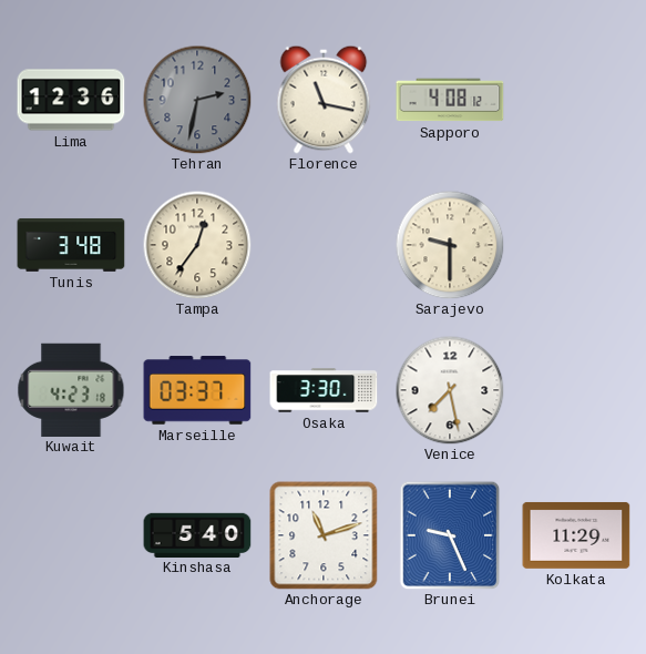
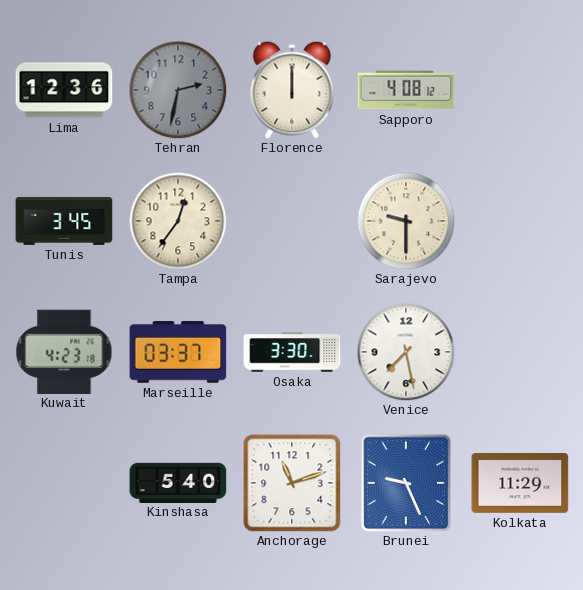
Florence: 11:17 -> 12:00 (292, 90)
Tunis: 3:48 -> 3:45 (64, 221)
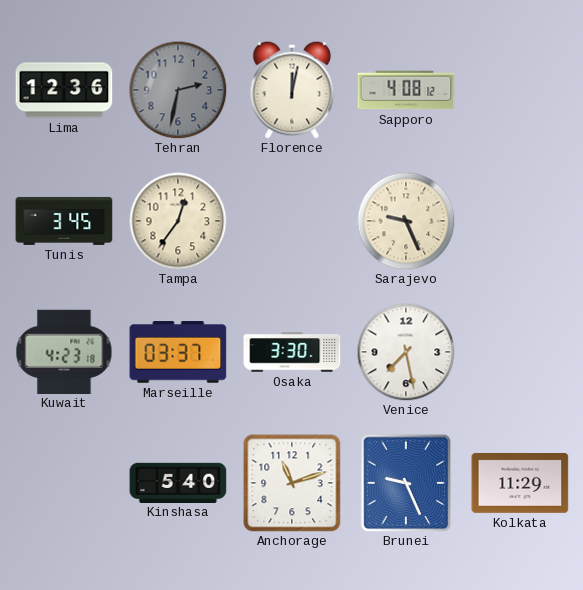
Florence: 12:00 -> 12:02 (292, 90)
Sarajevo: 9:30 -> 9:26 (406, 221)
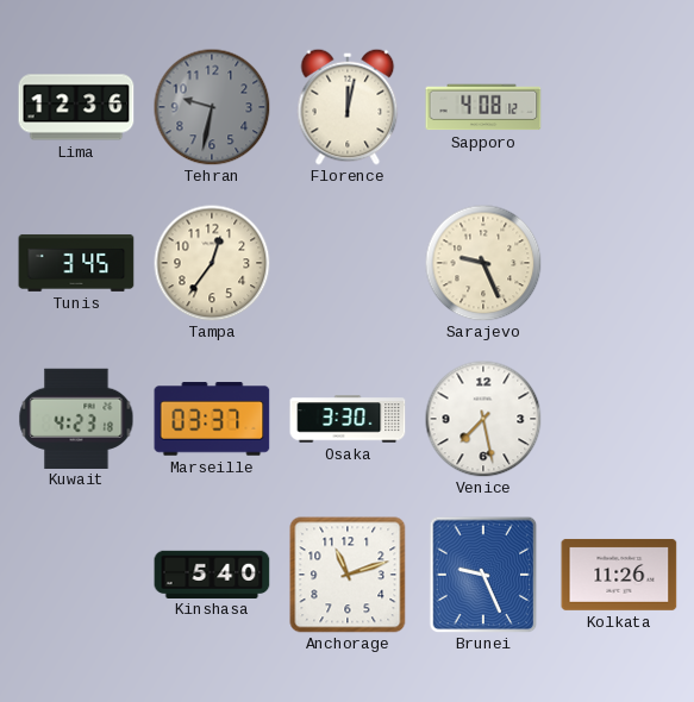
Tehran: 2:32 -> 9:32 (212, 107)
Kolkata: 11:29 -> 11:26 (619, 575)
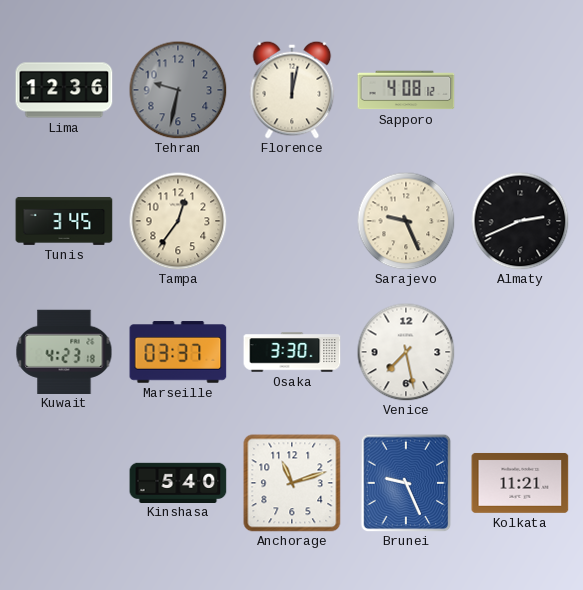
Almaty: none -> 2:41 (520, 221)
Kolkata: 11:26 -> 11:21 (520, 483)
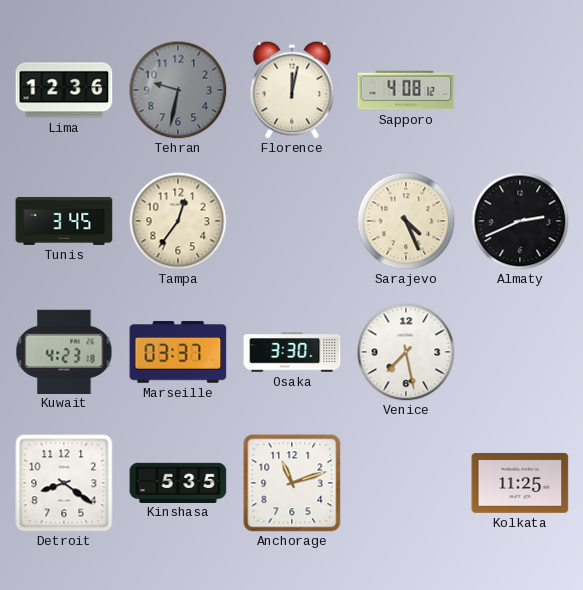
Sarajevo: 9:26 -> 4:26 (406, 221)
Detroit: none -> 8:21 (64, 483)
Kinshasa: 5:40 -> 5:35 (178, 482)
Brunei: 9:26 -> none (406, 483)
Kolkata: 11:21 -> 11:25 (520, 483)
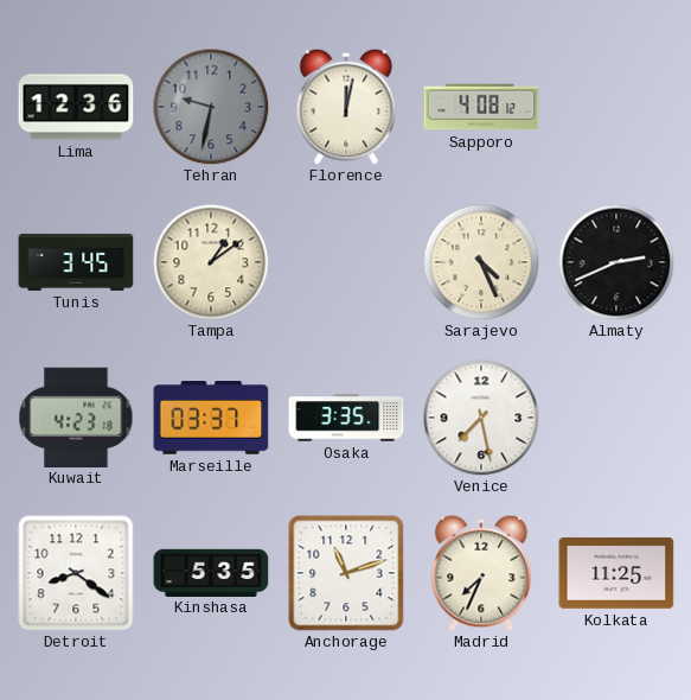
Tampa: 12:36 -> 1:09 (211, 262)
Osaka: 3:30 -> 3:35 (346, 418)
Madrid: none -> 7:34 (481, 573)
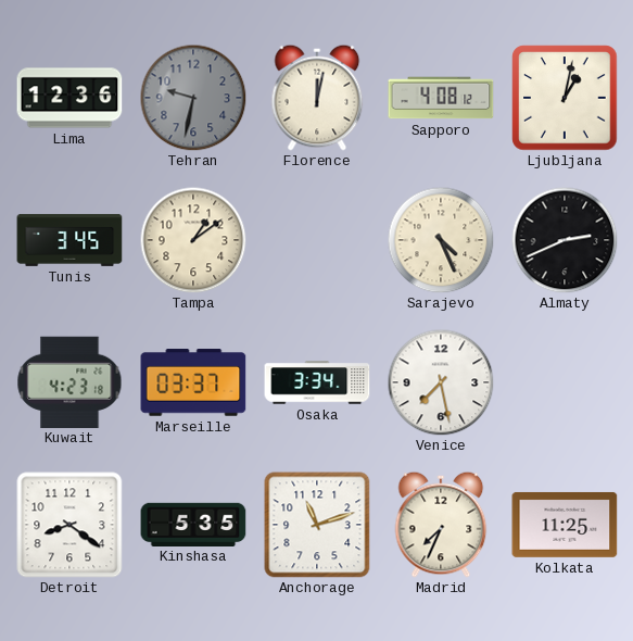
Ljubljana: none -> 1:02 (565, 98)
Osaka: 3:35 -> 3:34 (317, 382)
